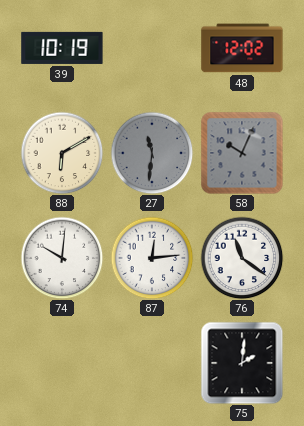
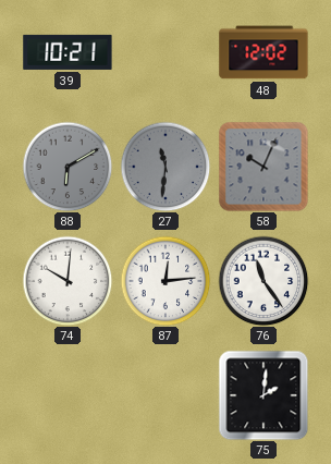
39: 10:19 -> 10:21 (68, 52)
88 dial: cream -> grey (68, 167)
76: 11:21 -> 11:24 (263, 281)
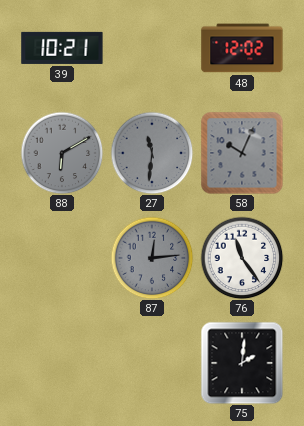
74: 10:01 -> none (68, 281)
87 dial: white -> grey (152, 258)
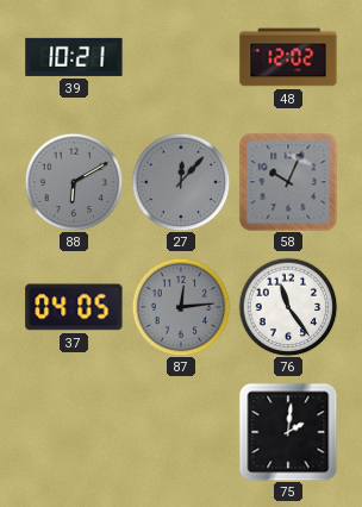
27: 11:31 -> 12:07 (181, 182)
37: none -> 04:05 (74, 307)
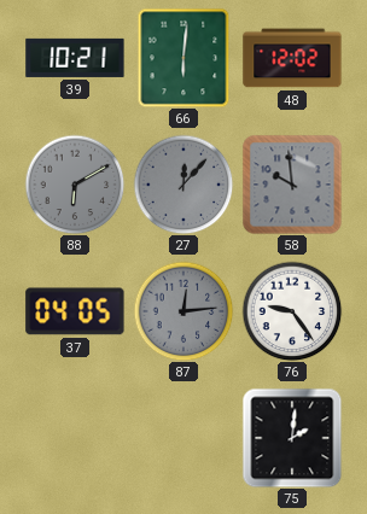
66: none -> 6:01 (183, 58)
58: 10:04 -> 9:59 (292, 185)
76: 11:24 -> 9:24 (292, 311)
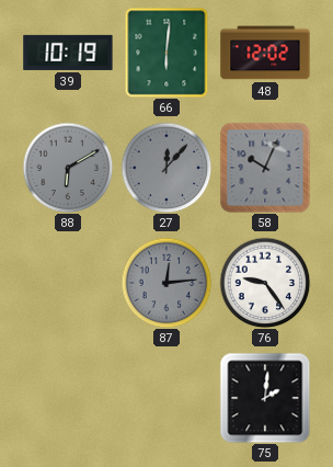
39: 10:21 -> 10:19 (68, 53)
58: 9:59 -> 10:04 (265, 168)
37: 04:05 -> none (75, 311)
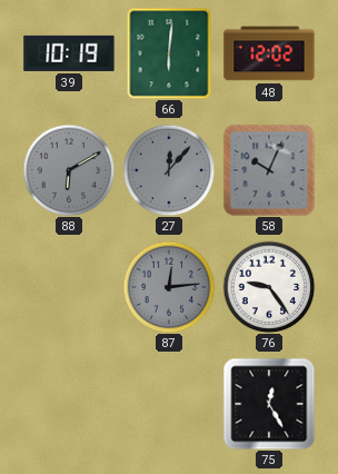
75: 2:01 -> 12:25 (269, 404)
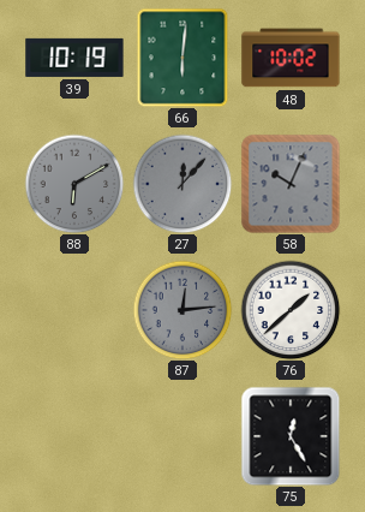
48: 12:02 -> 10:02 (291, 58)
76: 9:24 -> 1:38 (291, 310)
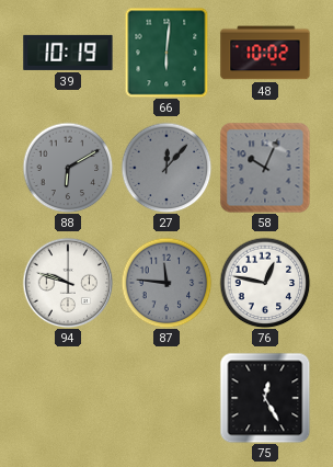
94: none -> 9:48 (68, 283)
87: 12:14 -> 11:46 (166, 283)
76: 1:38 -> 12:47 (265, 283)
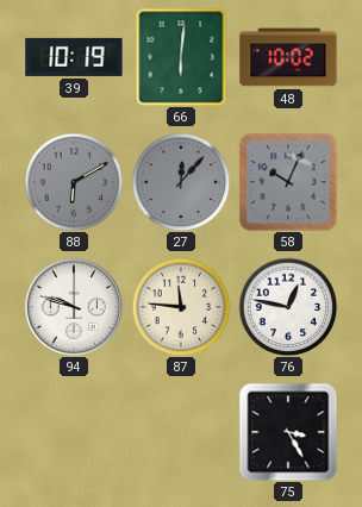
87 dial: grey -> cream (181, 307)
75: 12:25 -> 3:25 (288, 432)
